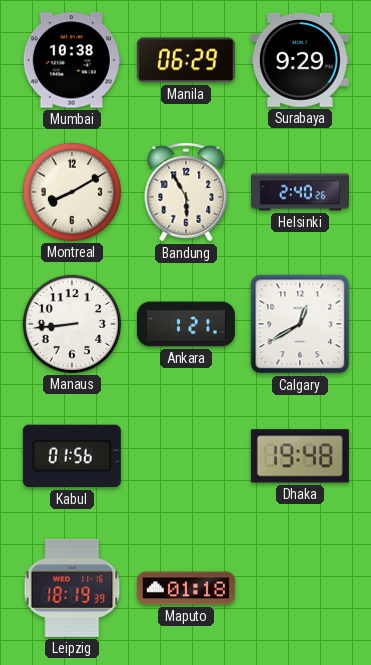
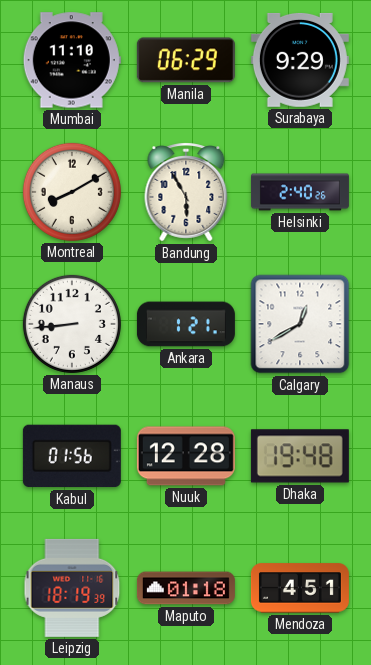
Mumbai: 10:38 -> 11:10 (72, 60)
Nuuk: none -> 12:28 (186, 456)
Mendoza: none -> 4:51 (300, 588)
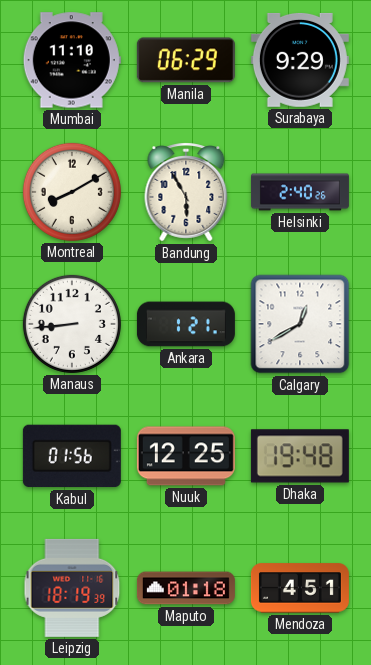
Nuuk: 12:28 -> 12:25 (186, 456)
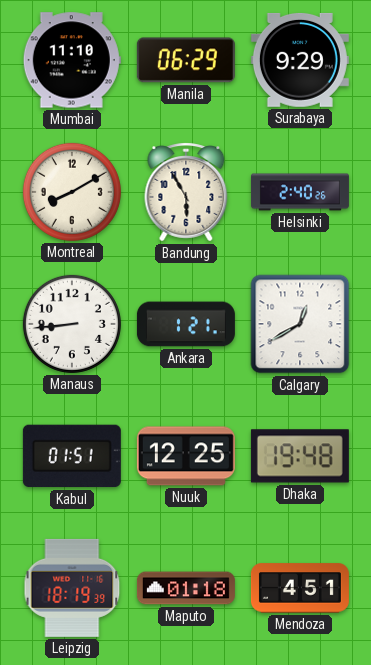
Kabul: 01:56 -> 01:51 (72, 456)
